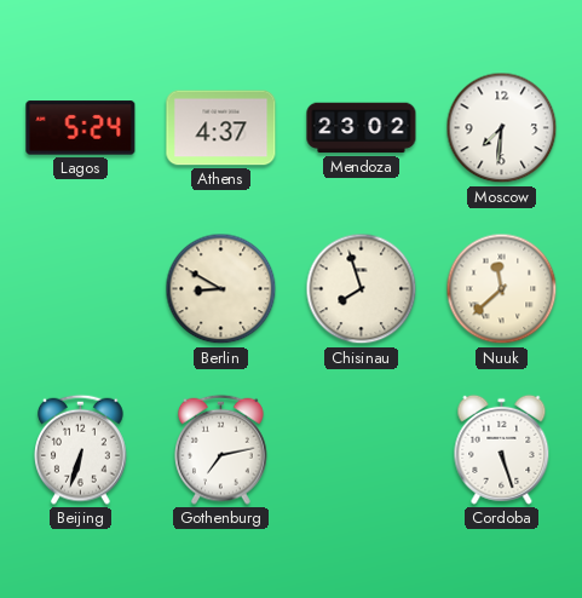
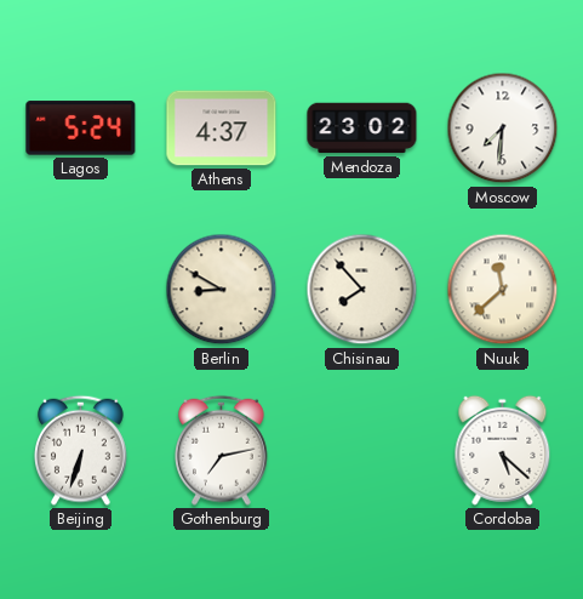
Chisinau: 7:57 -> 7:53 (362, 290)
Cordoba: 5:27 -> 5:22 (503, 450)
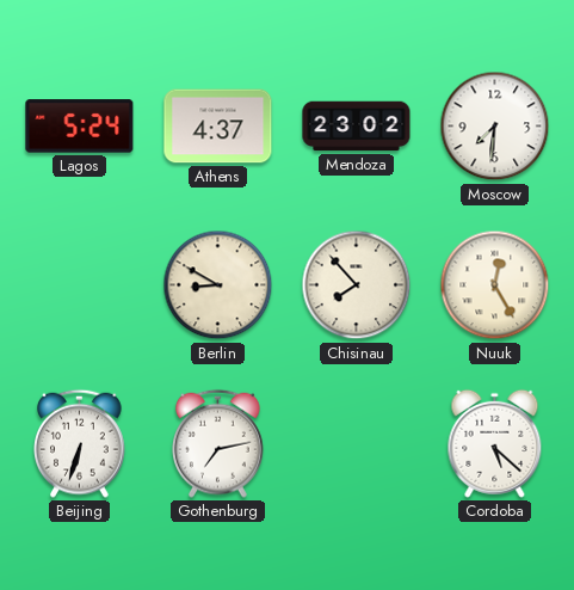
Nuuk: 11:38 -> 12:25 (495, 285)
